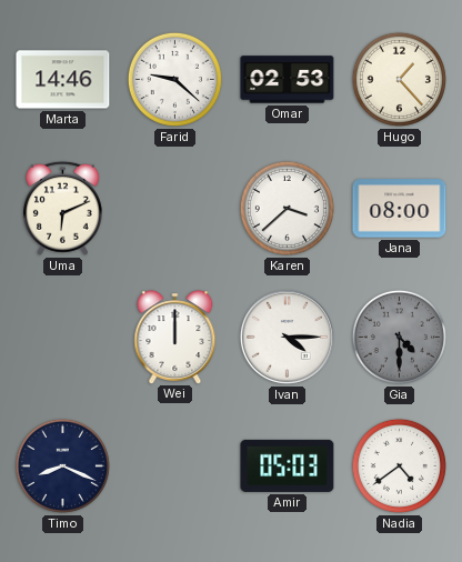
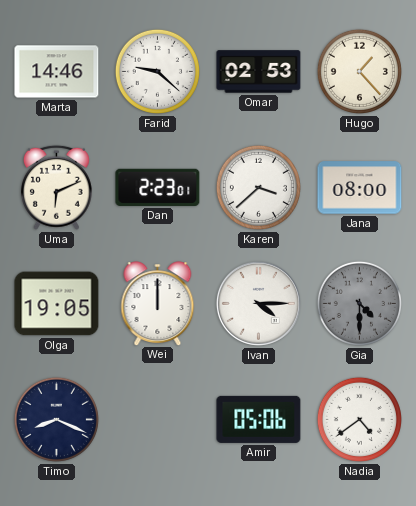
Dan: none -> 2:23 (158, 187)
Olga: none -> 19:05 (57, 304)
Amir: 05:03 -> 05:06 (259, 419)
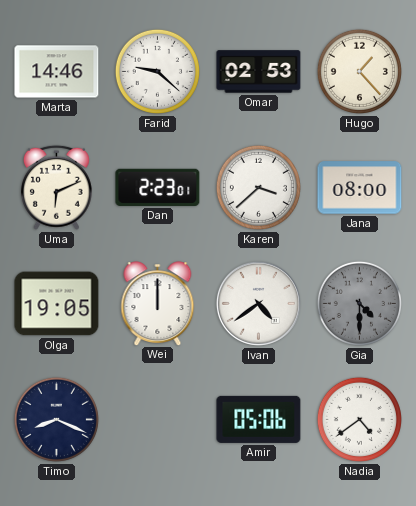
Ivan: 4:15 -> 4:39 (258, 303)
